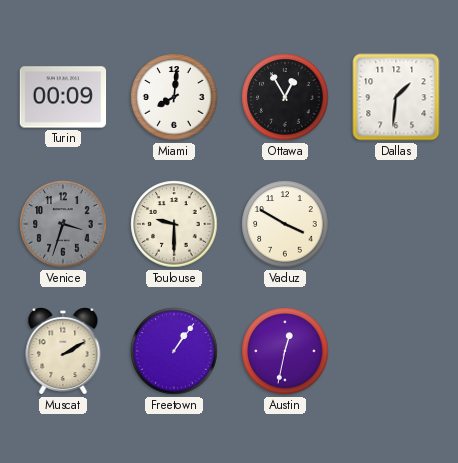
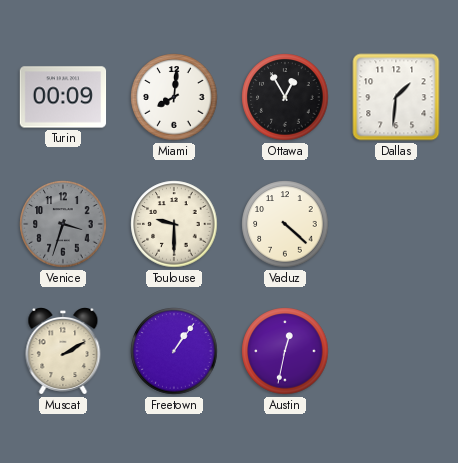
Vaduz: 3:50 -> 4:22 (285, 224)
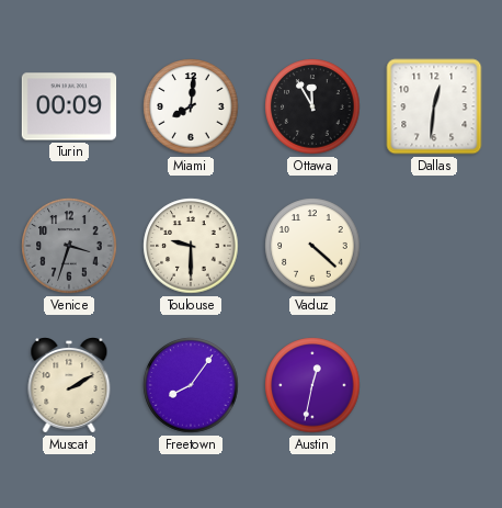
Ottawa: 12:55 -> 11:55 (312, 106)
Dallas: 1:31 -> 12:31 (434, 106)
Freetown: 1:06 -> 8:06 (191, 385)
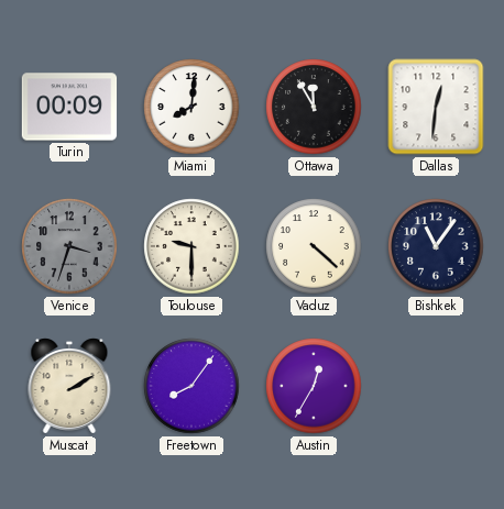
Bishkek: none -> 11:06 (436, 246)
Austin: 12:32 -> 12:35 (314, 386)
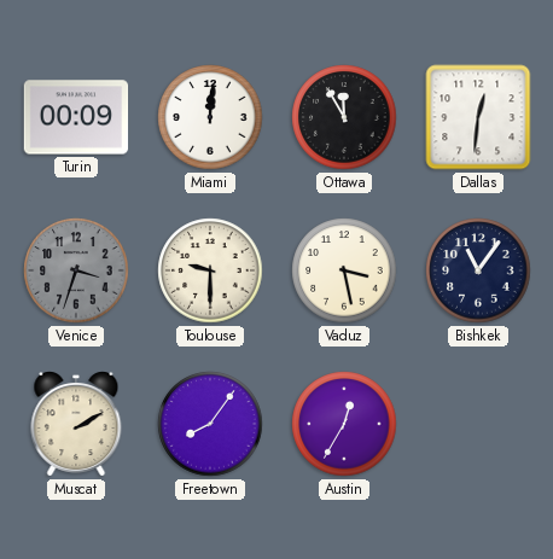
Miami: 8:01 -> 12:01 (210, 117)
Vaduz: 4:22 -> 3:28 (344, 270)
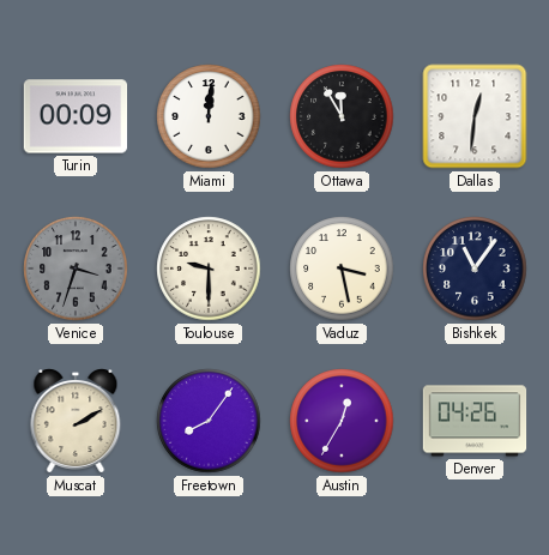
Denver: none -> 04:26 (475, 421)
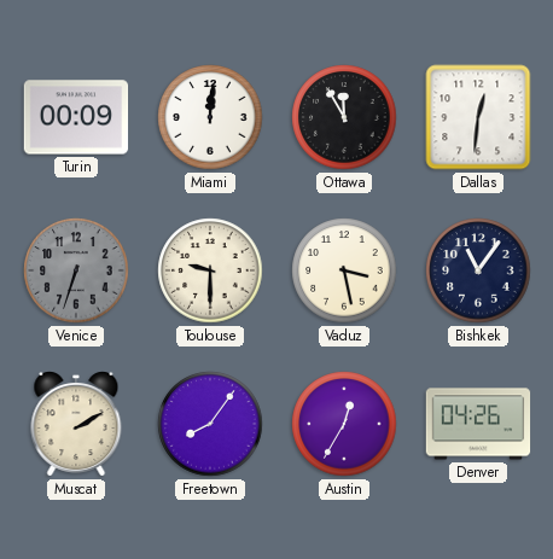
Venice: 3:33 -> 6:33 (76, 270)
